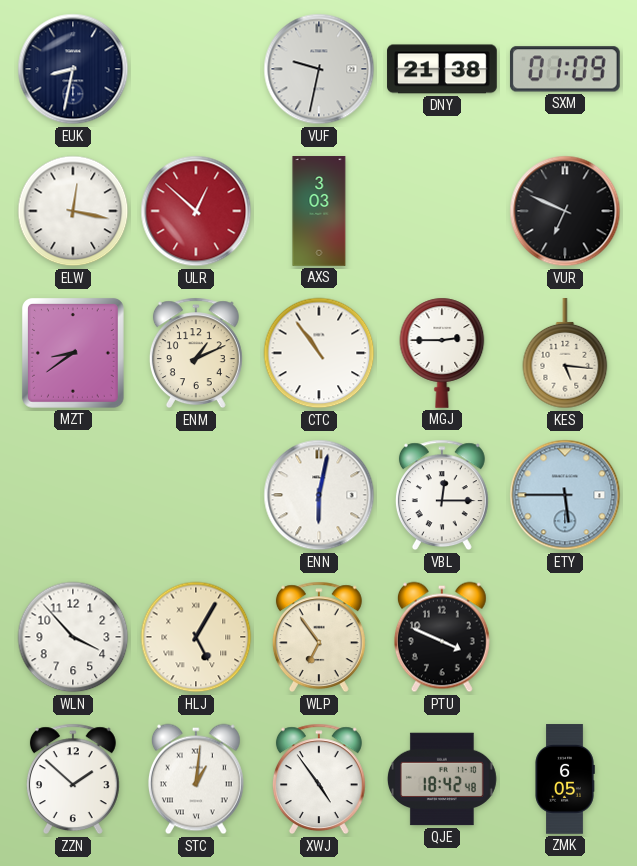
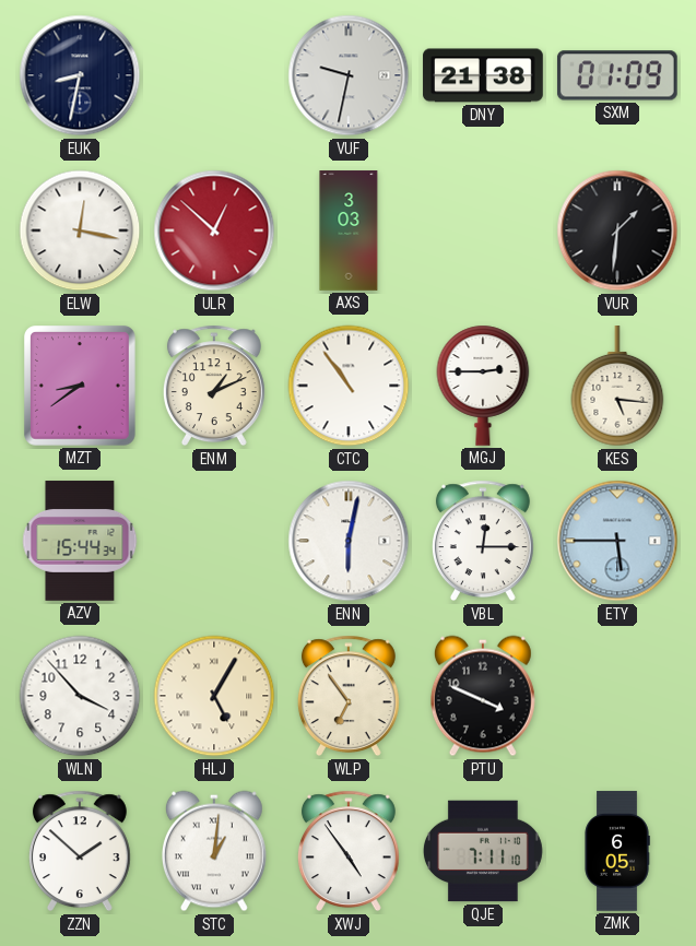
VUR: 6:49 -> 1:31 (617, 230)
AZV: none -> 15:44 (80, 541)
QJE: 18:42 -> 7:11 (483, 851)
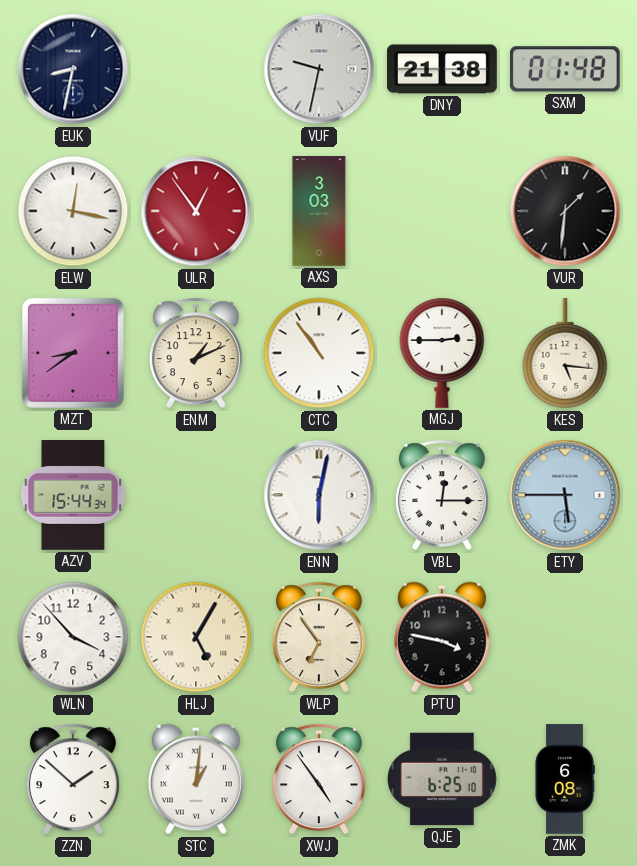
SXM: 01:09 -> 01:48 (565, 69)
ULR: 12:52 -> 12:54 (196, 211)
PTU: 3:49 -> 3:47 (442, 637)
QJE: 7:11 -> 6:25 (442, 779)
ZMK: 6:05 -> 6:08 (565, 779)
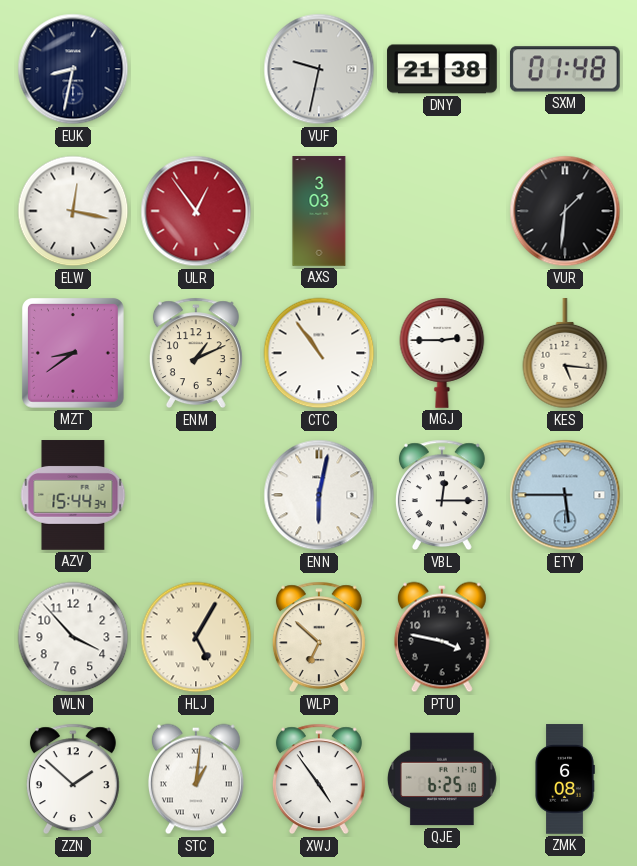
WLP: 6:54 -> 6:52 (319, 637)
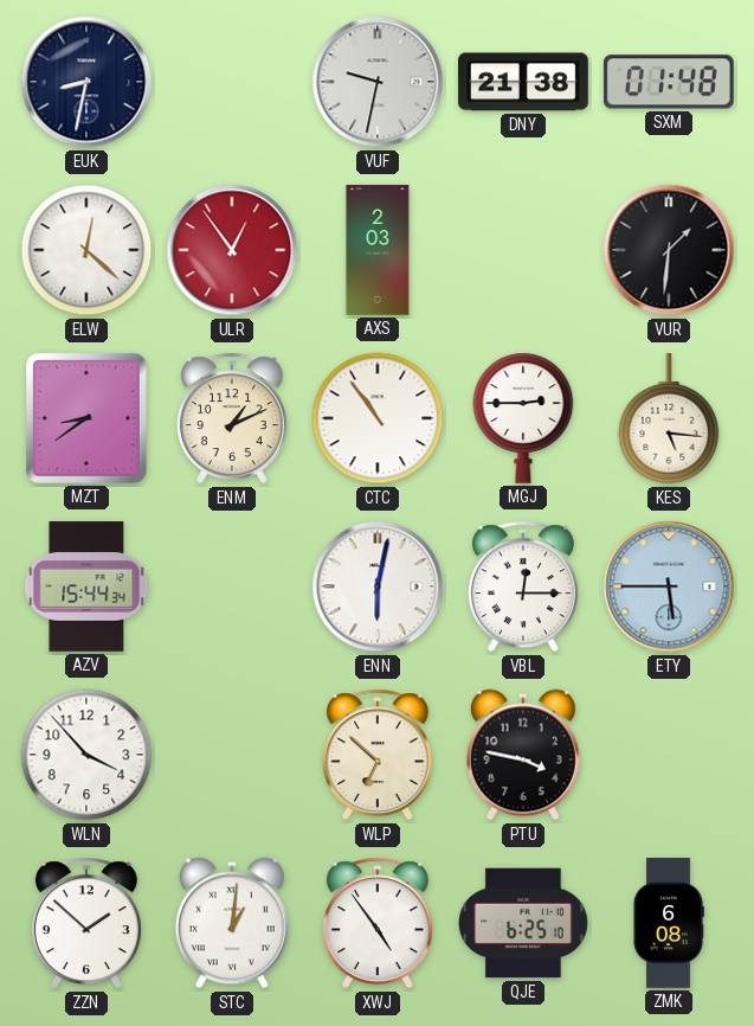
ELW: 12:17 -> 12:22 (86, 250)
AXS: 3:03 -> 2:03 (378, 250)
HLJ: 5:05 -> none (196, 637)
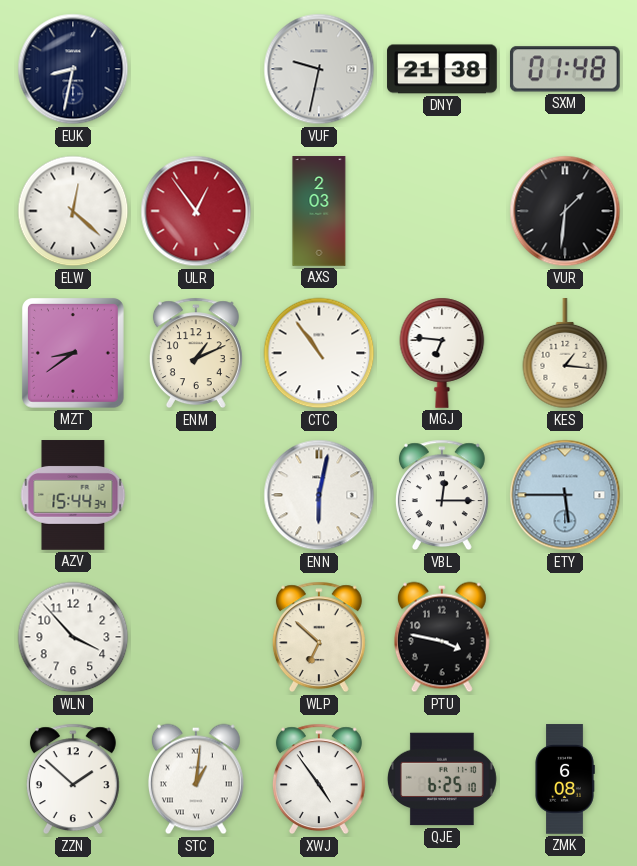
MGJ: 2:45 -> 6:46 (442, 353)
KES: 5:16 -> 1:16 (565, 354)
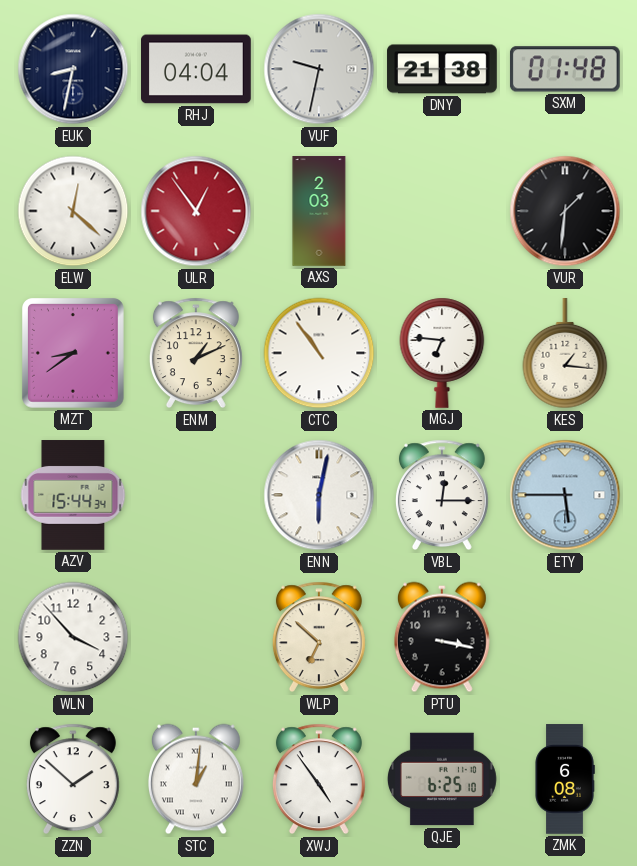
RHJ: none -> 04:04 (197, 69)
PTU: 3:47 -> 3:17 (442, 637)
